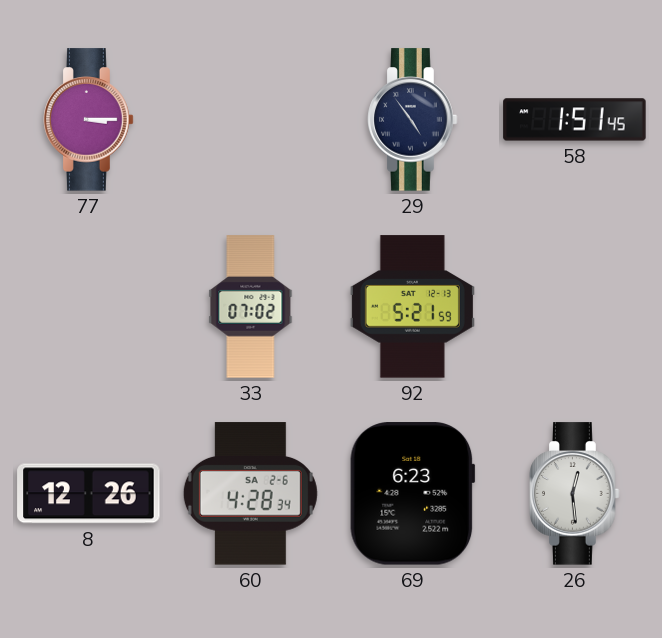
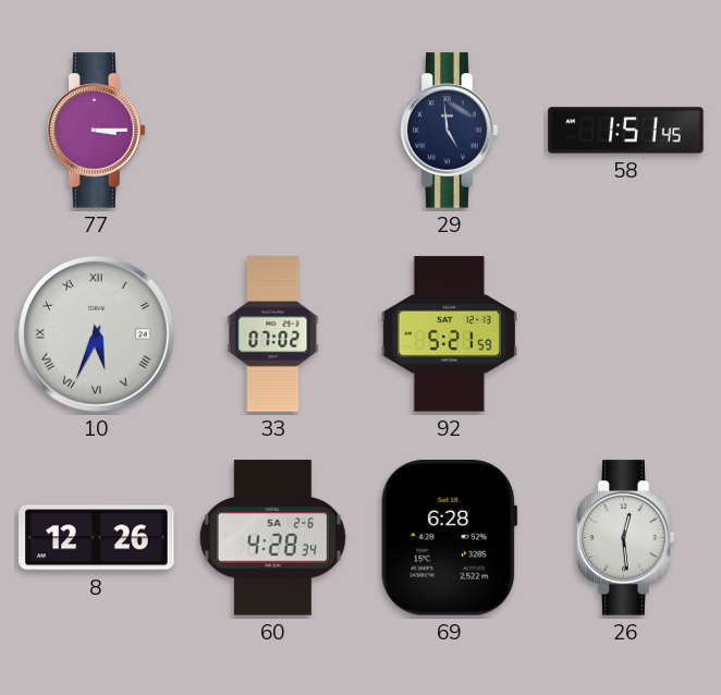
29: 4:54 -> 4:59 (450, 131)
10: none -> 5:34 (97, 334)
69: 6:23 -> 6:28 (450, 538)
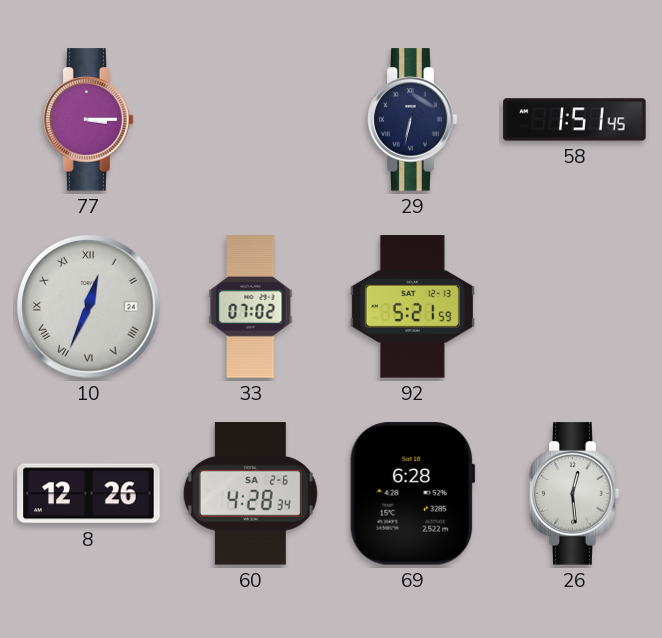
29: 4:59 -> 6:32 (413, 120)
10: 5:34 -> 12:34 (89, 307)
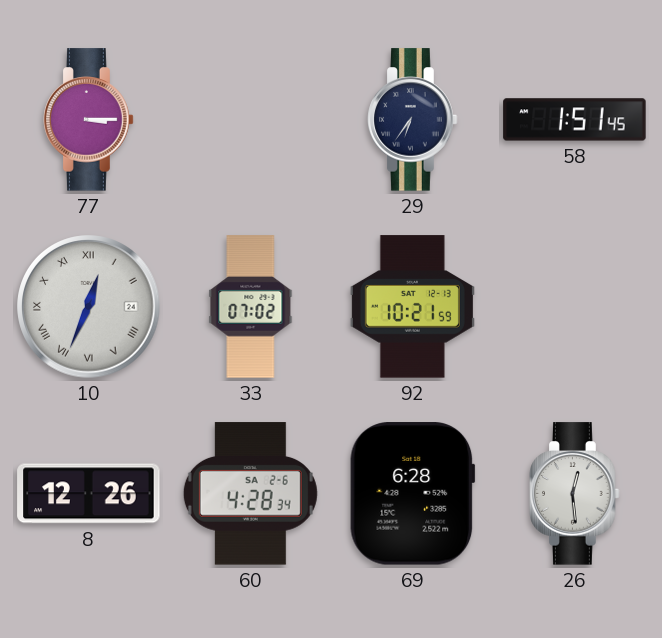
29: 6:32 -> 6:36 (413, 120)
92: 5:21 -> 10:21 (412, 307)
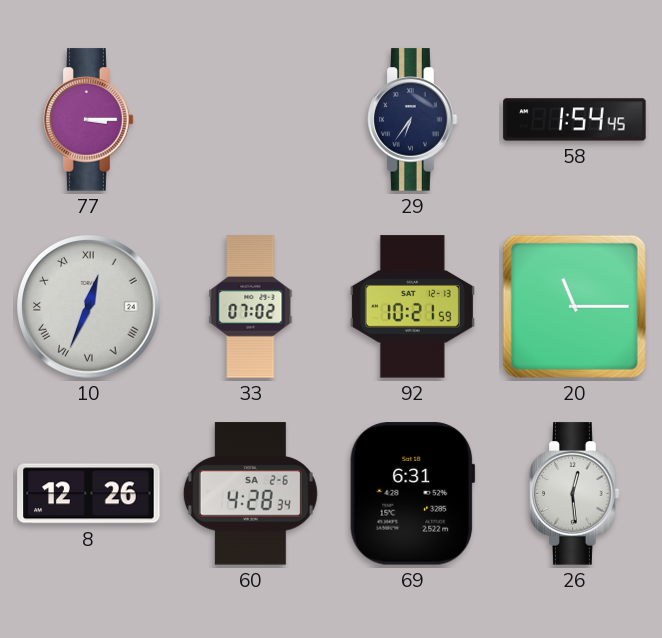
58: 1:51 -> 1:54 (575, 120)
20: none -> 11:15 (574, 306)
69: 6:28 -> 6:31 (413, 494)
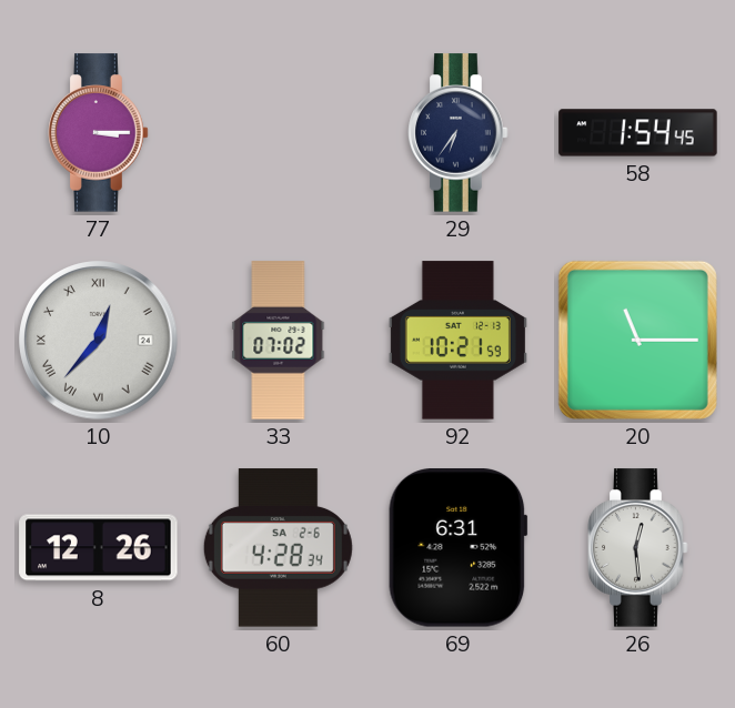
10: 12:34 -> 12:37 (99, 341)
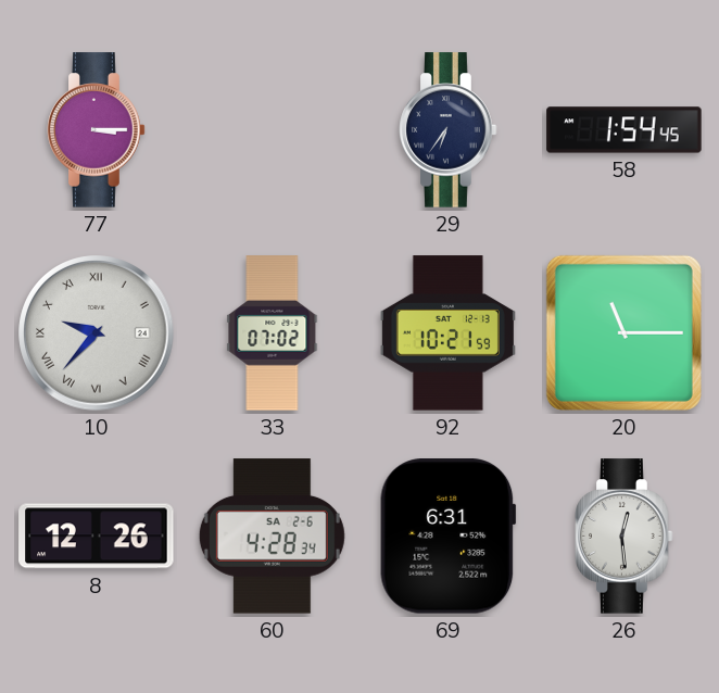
10: 12:37 -> 9:37 (97, 333)
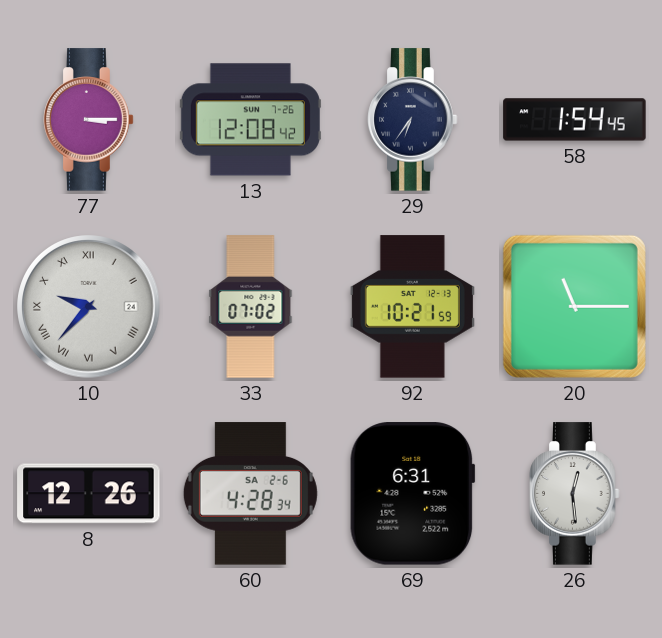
13: none -> 12:08 (250, 120)
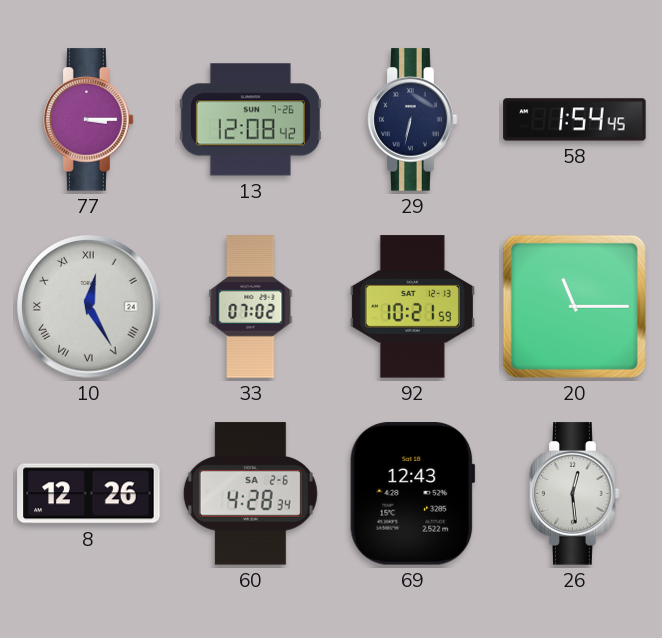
29: 6:36 -> 6:32 (413, 120)
10: 9:37 -> 12:25 (89, 307)
69: 6:31 -> 12:43 (413, 494)
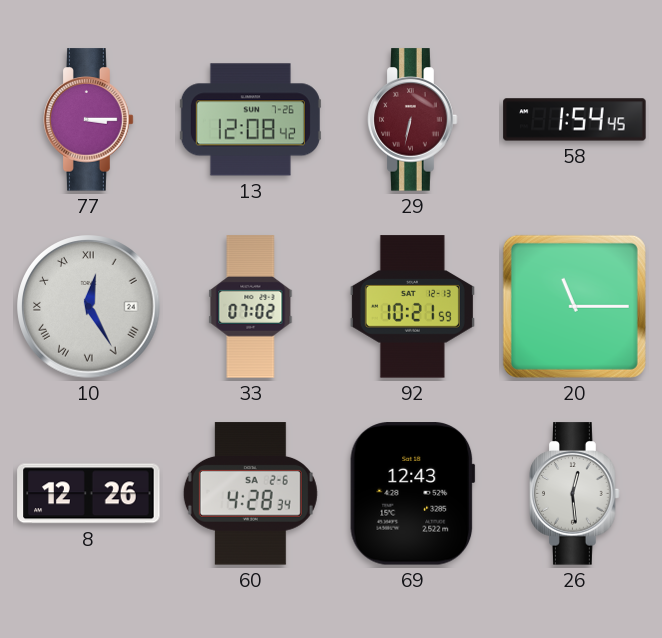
29 dial: navy -> burgundy (413, 120)
